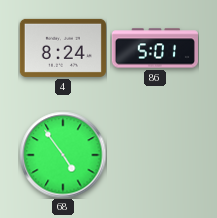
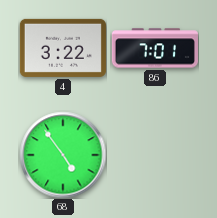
4: 8:24 -> 3:22 (63, 48)
86: 5:01 -> 7:01 (155, 48)
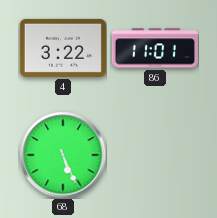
86: 7:01 -> 11:01 (155, 48)
68: 4:54 -> 5:26 (63, 155)
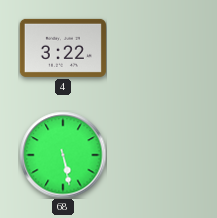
86: 11:01 -> none (155, 48)
68: 5:26 -> 5:28 (63, 155)
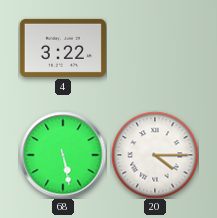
20: none -> 4:15 (155, 155)
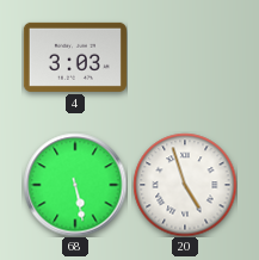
4: 3:22 -> 3:03 (75, 57)
20: 4:15 -> 4:57 (185, 185)
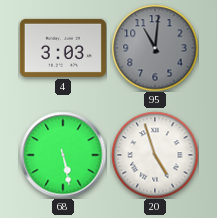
95: none -> 11:01 (155, 48)
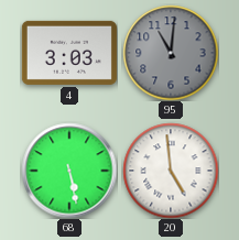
20: 4:57 -> 4:59 (171, 171)
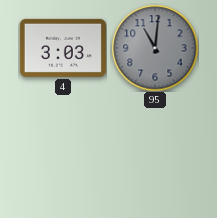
68: 5:28 -> none (69, 171)
20: 4:59 -> none (171, 171)
